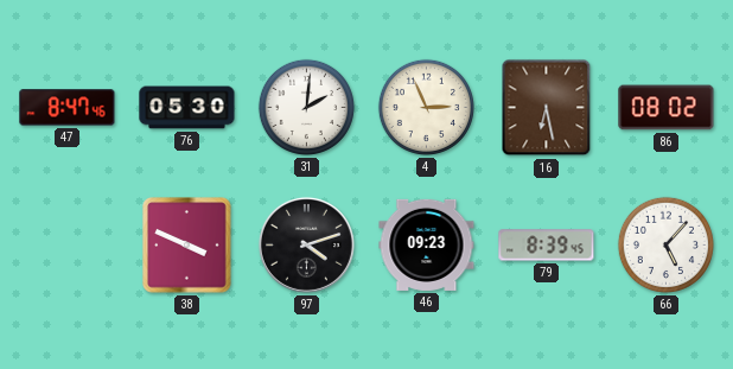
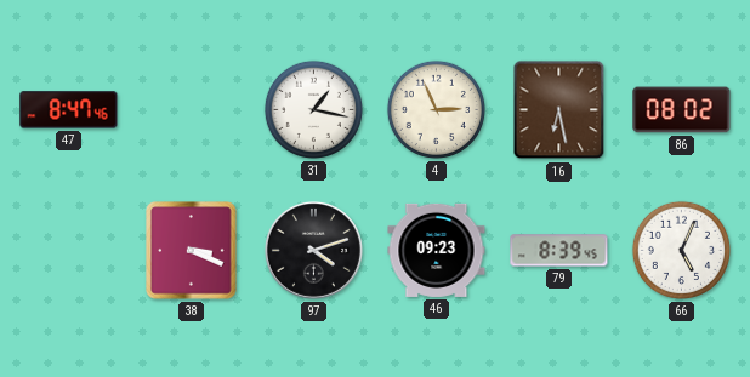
76: 05:30 -> none (187, 108)
31: 2:01 -> 1:17 (313, 109)
38: 3:49 -> 3:19 (192, 251)
66: 5:07 -> 5:04 (681, 250)
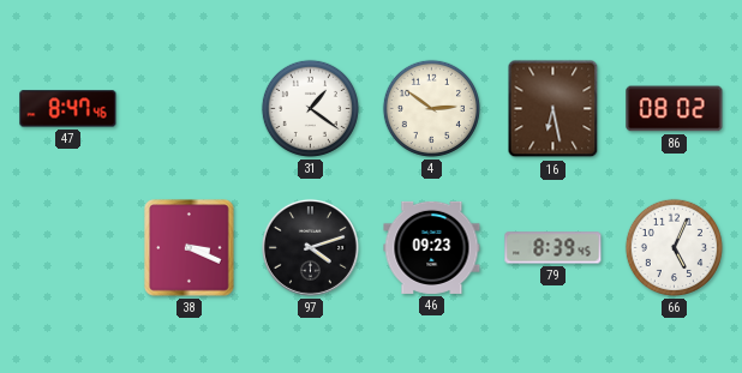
31: 1:17 -> 1:21 (310, 108)
4: 2:56 -> 2:51 (431, 108)
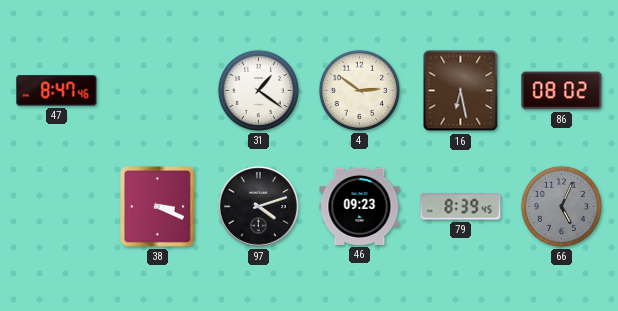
66 dial: white -> grey (561, 206)
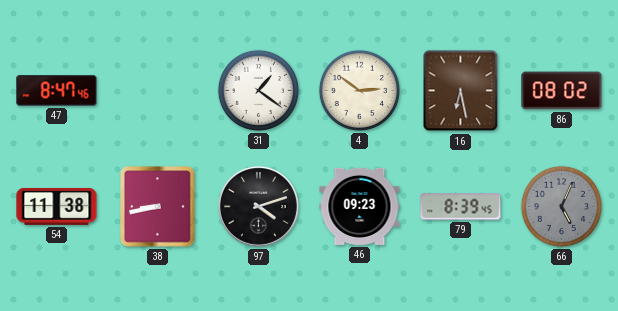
54: none -> 11:38 (57, 206)
38: 3:19 -> 8:43 (158, 207)
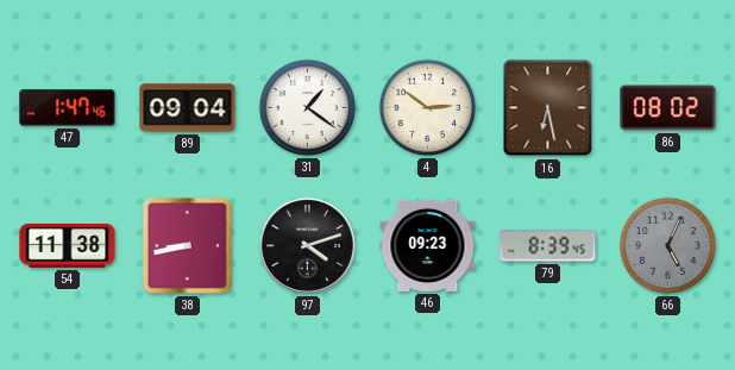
47: 8:47 -> 1:47 (68, 108)
89: none -> 09:04 (188, 108)
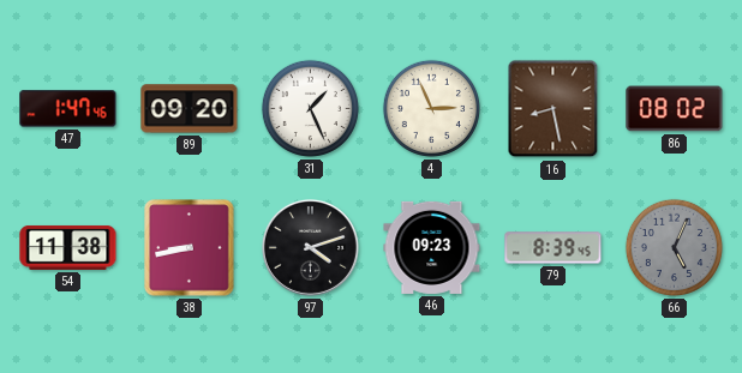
89: 09:04 -> 09:20 (190, 109)
31: 1:21 -> 1:26 (310, 108)
4: 2:51 -> 2:56 (431, 108)
16: 6:28 -> 8:28 (553, 109)
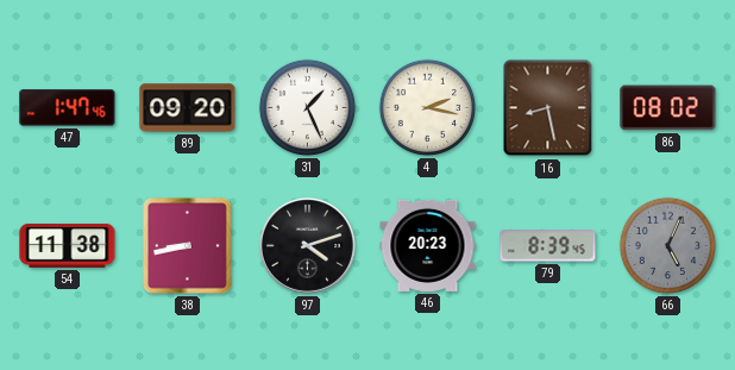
4: 2:56 -> 2:17 (427, 107)
46: 09:23 -> 20:23 (428, 245)
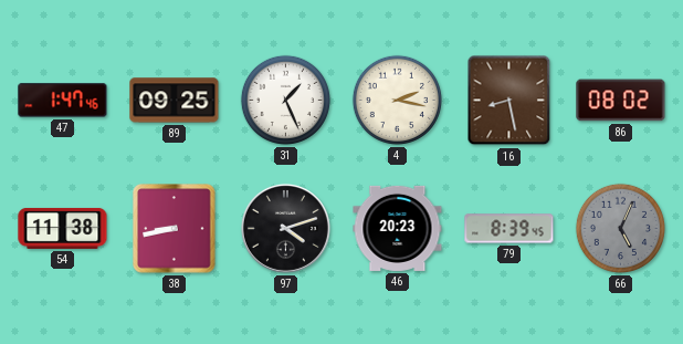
89: 09:20 -> 09:25 (175, 101)
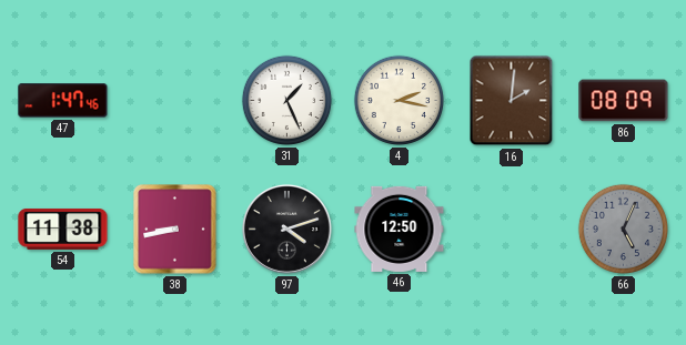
89: 09:25 -> none (175, 101)
16: 8:28 -> 2:01 (512, 101)
86: 08:02 -> 08:09 (624, 101)
46: 20:23 -> 12:50 (400, 229)
79: 8:39 -> none (509, 229)
